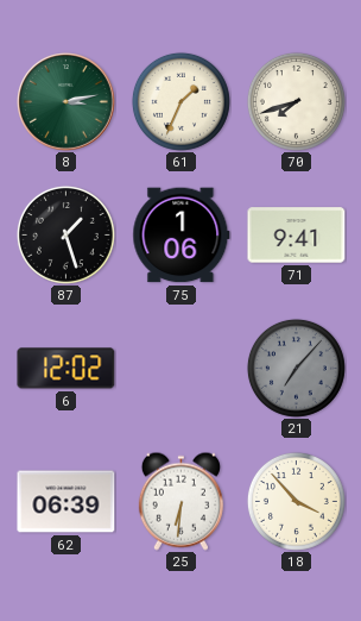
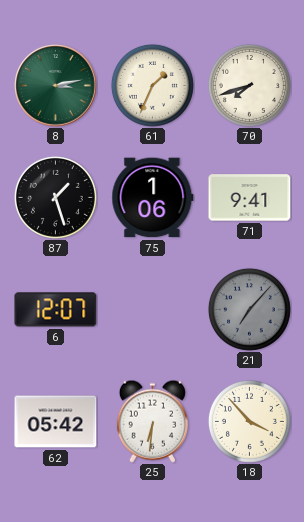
6: 12:02 -> 12:07 (56, 310)
62: 06:39 -> 05:42 (56, 422)
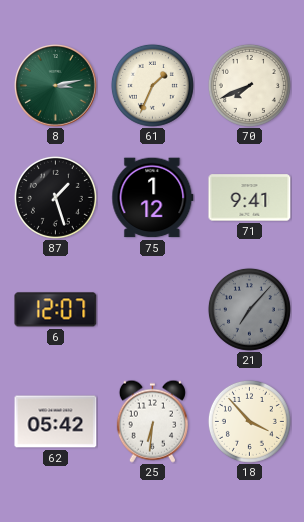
70: 7:42 -> 7:41 (249, 85)
75: 1:06 -> 1:12 (153, 198)
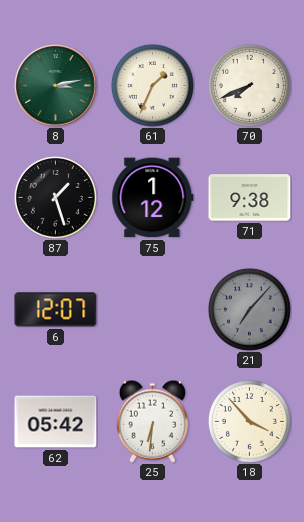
71: 9:41 -> 9:38 (250, 198)
